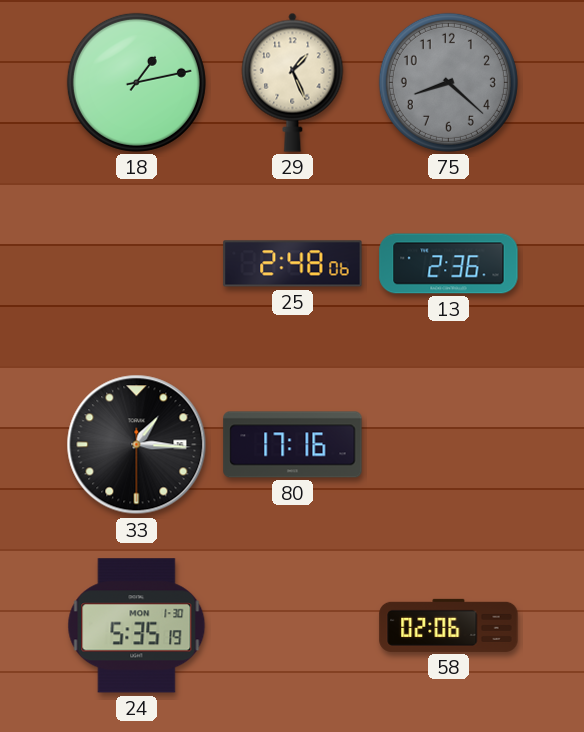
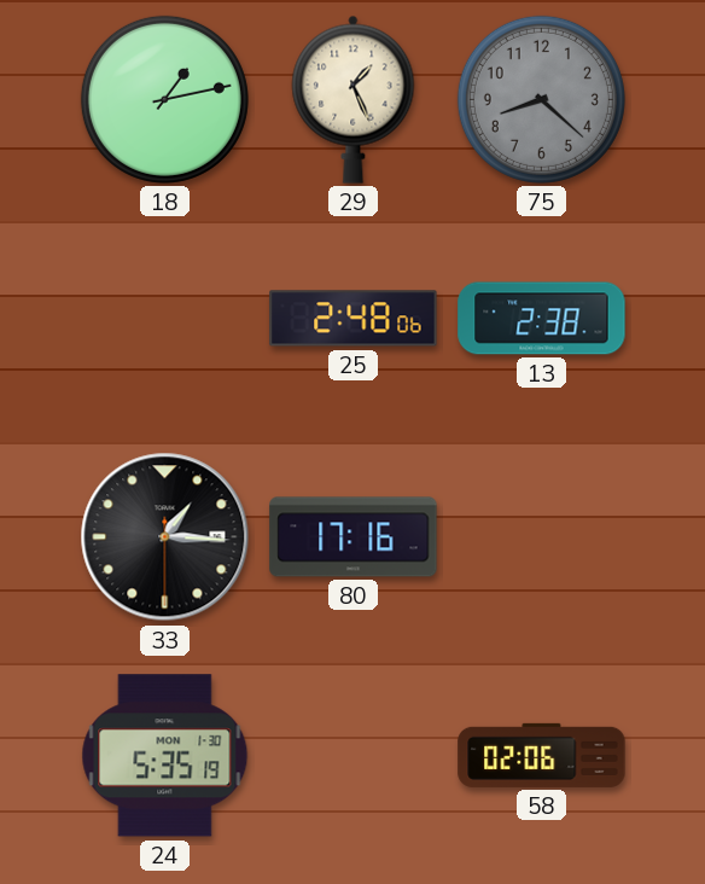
13: 2:36 -> 2:38 (542, 319)
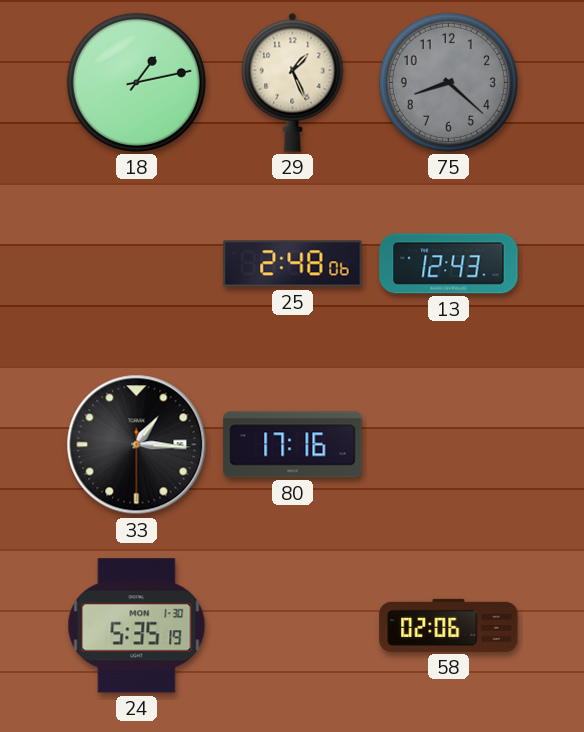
13: 2:38 -> 12:43 (449, 264)
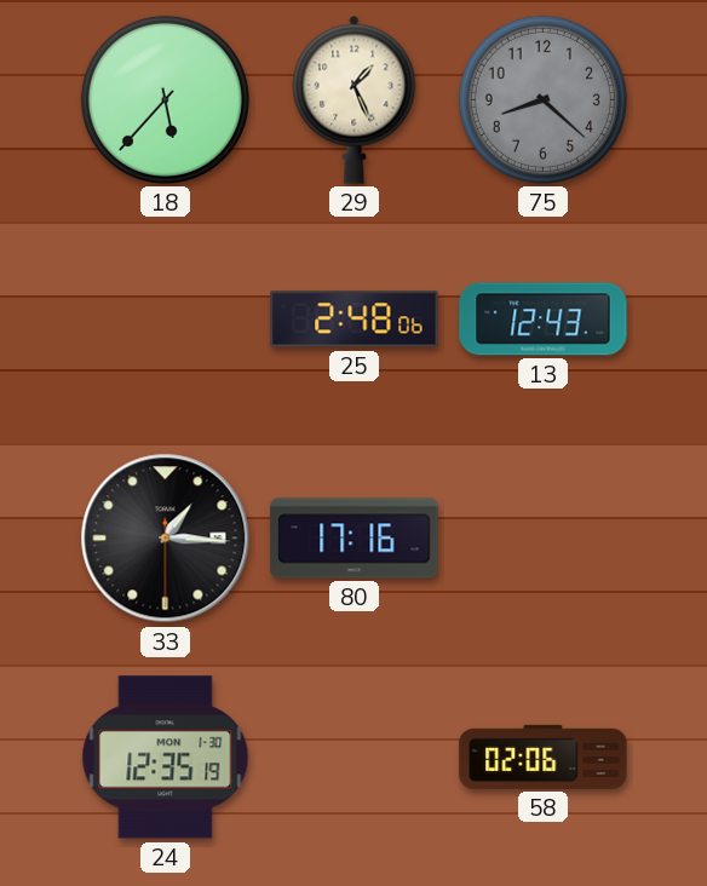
18: 1:13 -> 5:37 (165, 99)
24: 5:35 -> 12:35 (166, 758)
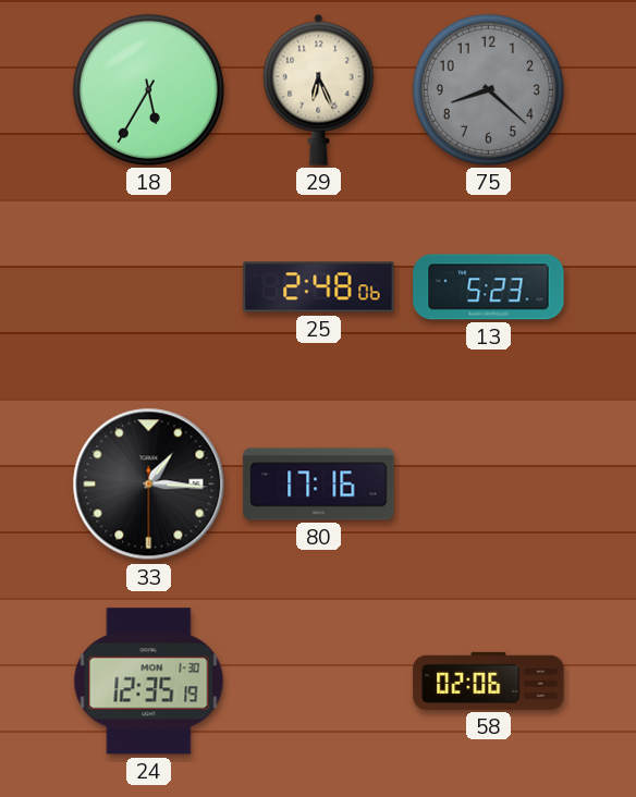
18: 5:37 -> 5:35 (148, 89)
29: 1:26 -> 6:26 (319, 89)
13: 12:43 -> 5:23 (489, 287)
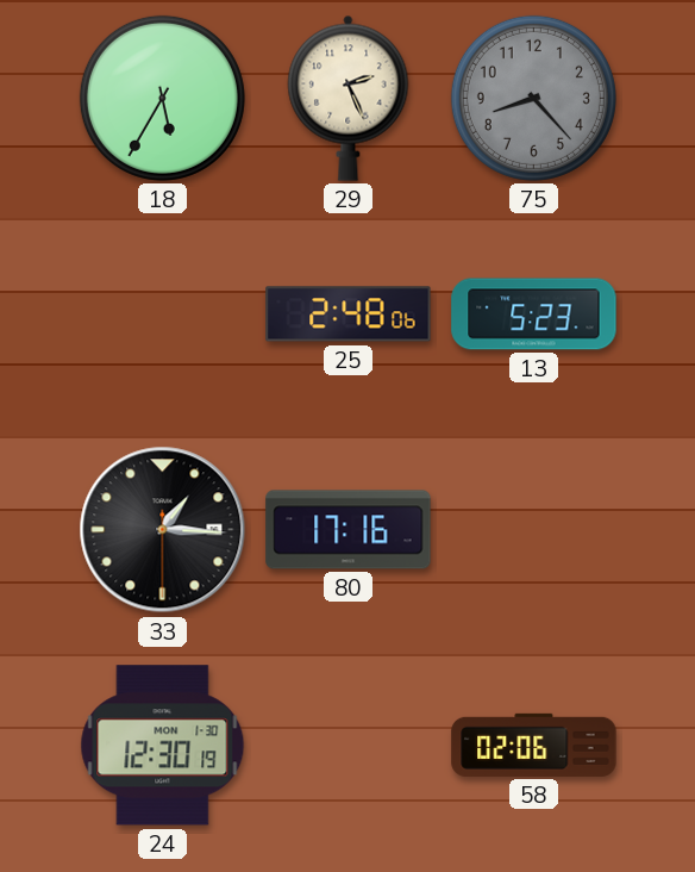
29: 6:26 -> 2:26 (349, 98)
75: 8:22 -> 8:23 (533, 98)
24: 12:35 -> 12:30 (163, 746)
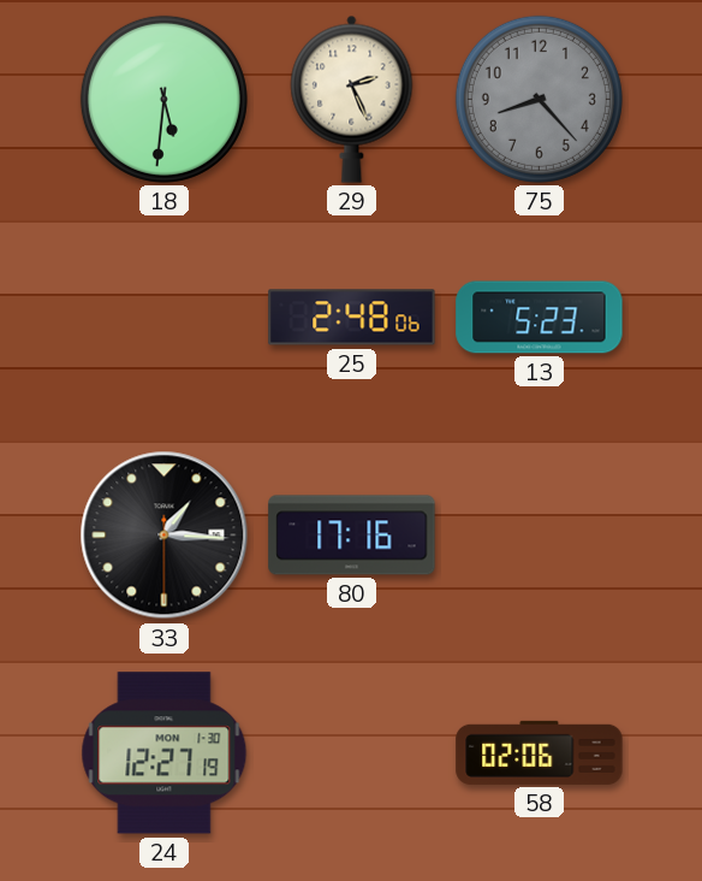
18: 5:35 -> 5:31 (163, 99)
24: 12:30 -> 12:27 (165, 753)
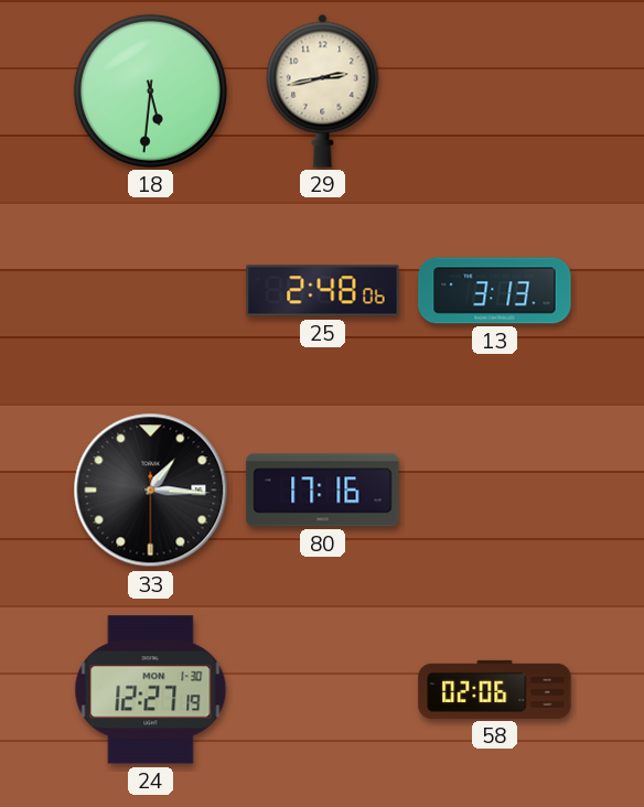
29: 2:26 -> 2:43 (323, 90)
75: 8:23 -> none (539, 99)
13: 5:23 -> 3:13 (495, 291)
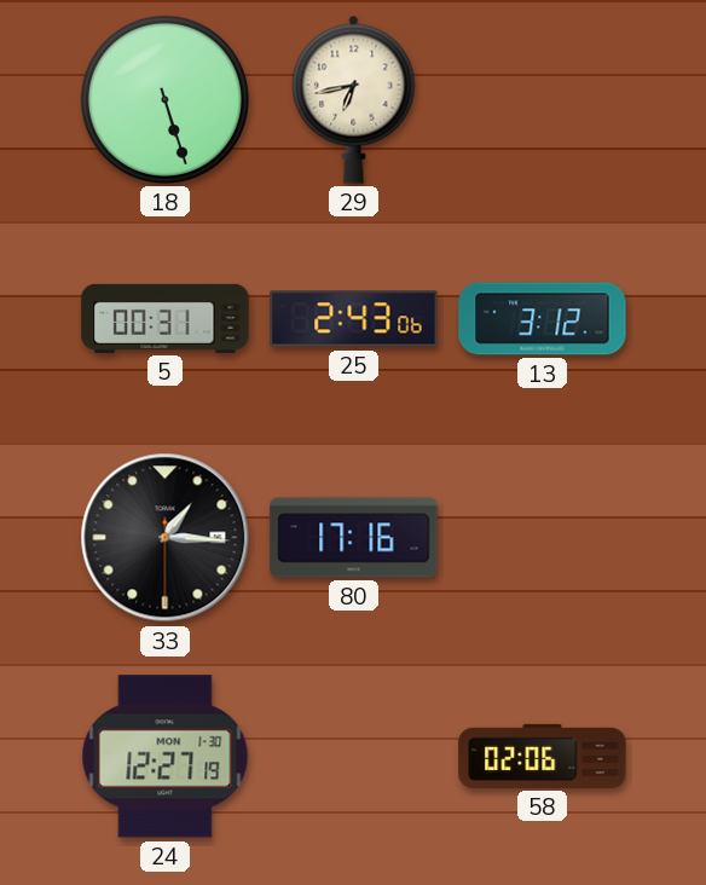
18: 5:31 -> 5:27 (164, 99)
29: 2:43 -> 6:43 (354, 99)
5: none -> 00:31 (166, 318)
25: 2:48 -> 2:43 (354, 319)
13: 3:13 -> 3:12 (543, 319)
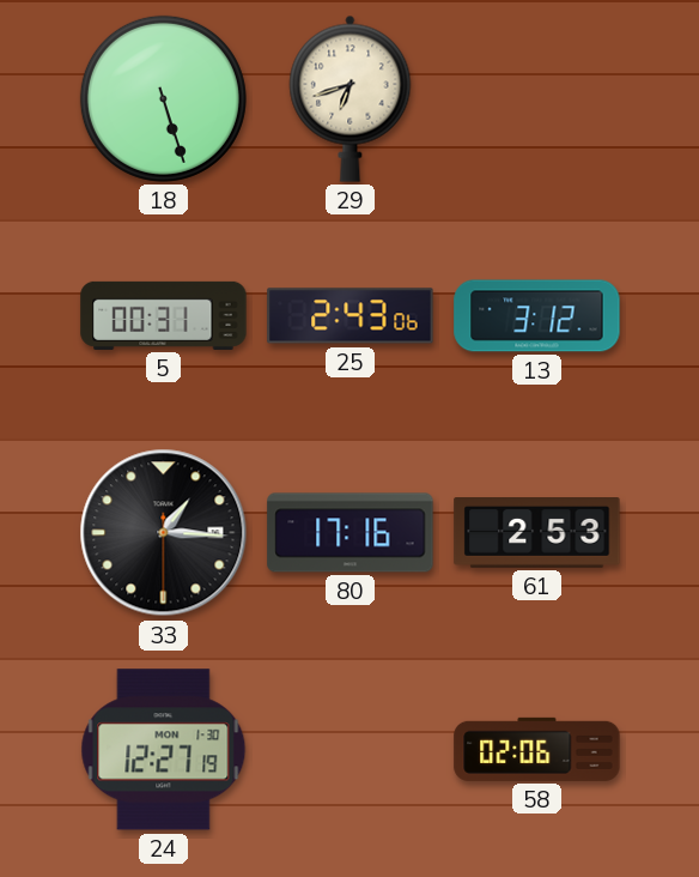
29: 6:43 -> 6:42 (351, 98)
61: none -> 2:53 (537, 533)
